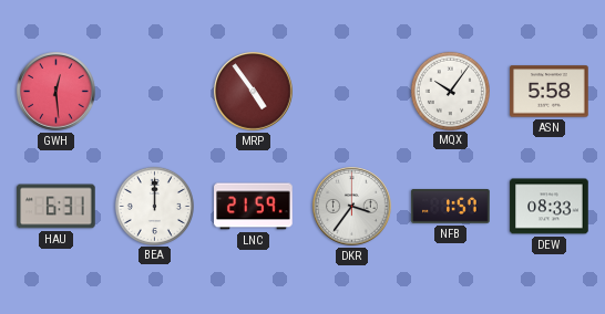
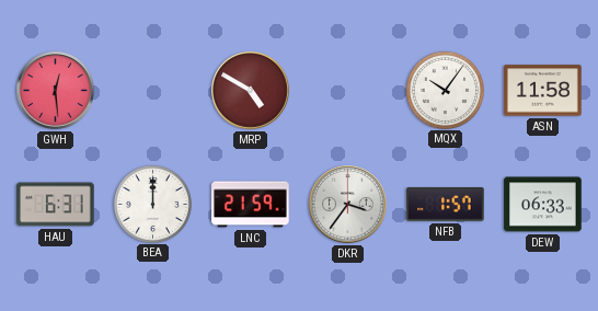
MRP: 4:54 -> 4:50 (251, 91)
ASN: 5:58 -> 11:58 (543, 91)
DEW: 08:33 -> 06:33 (543, 205)
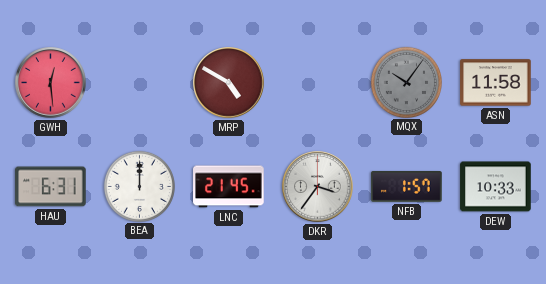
MQX dial: white -> grey (406, 82)
LNC: 21:59 -> 21:45 (229, 187)
DEW: 06:33 -> 10:33 (496, 187)
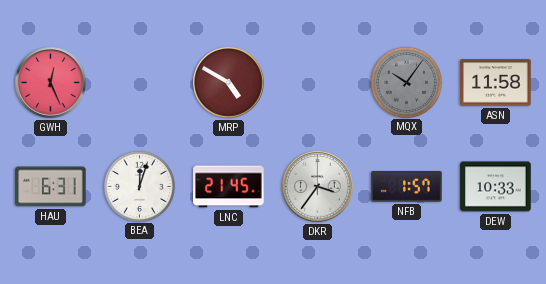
GWH: 12:29 -> 12:26 (51, 83)
BEA: 12:00 -> 12:03 (139, 186)
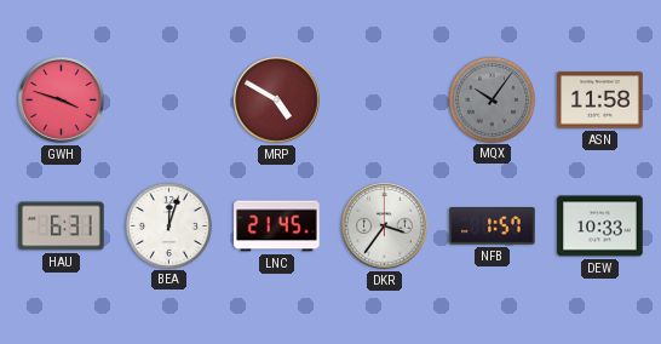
GWH: 12:26 -> 3:48 (62, 101)
